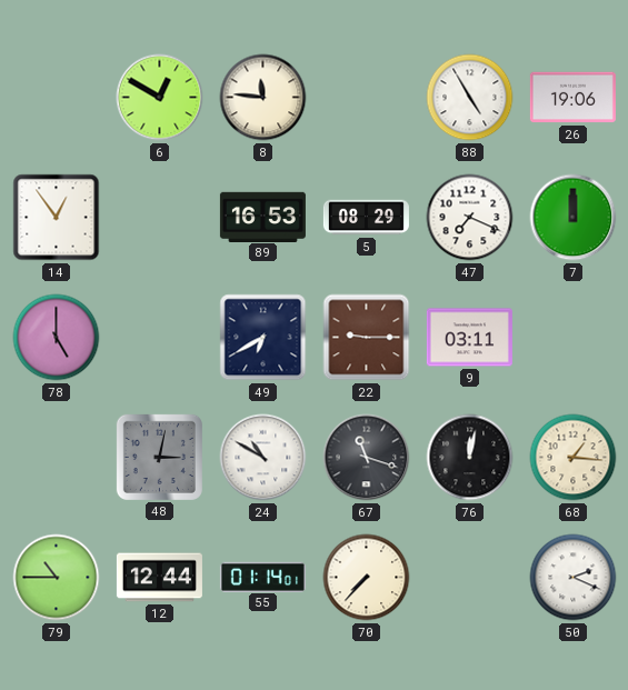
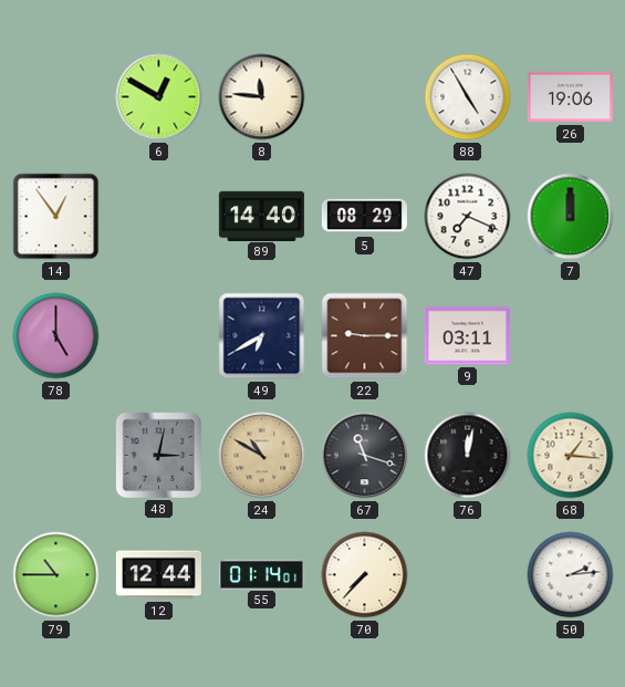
89: 16:53 -> 14:40 (261, 216)
24 dial: white -> champagne (262, 456)
50: 2:19 -> 2:14 (571, 575)
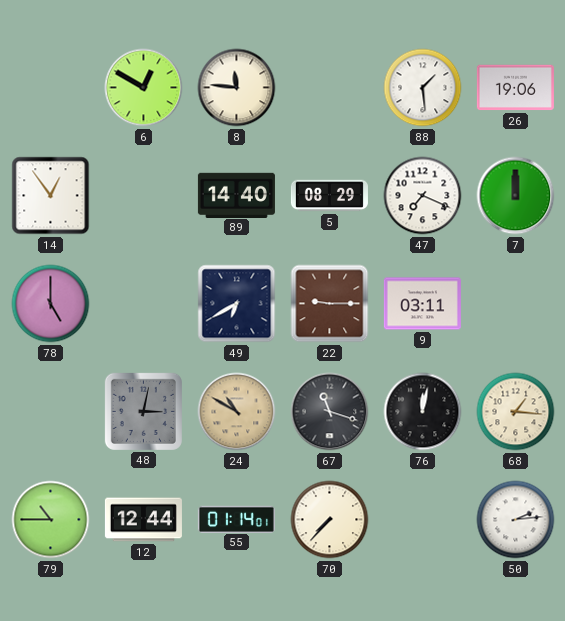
88: 4:55 -> 1:29 (423, 88)
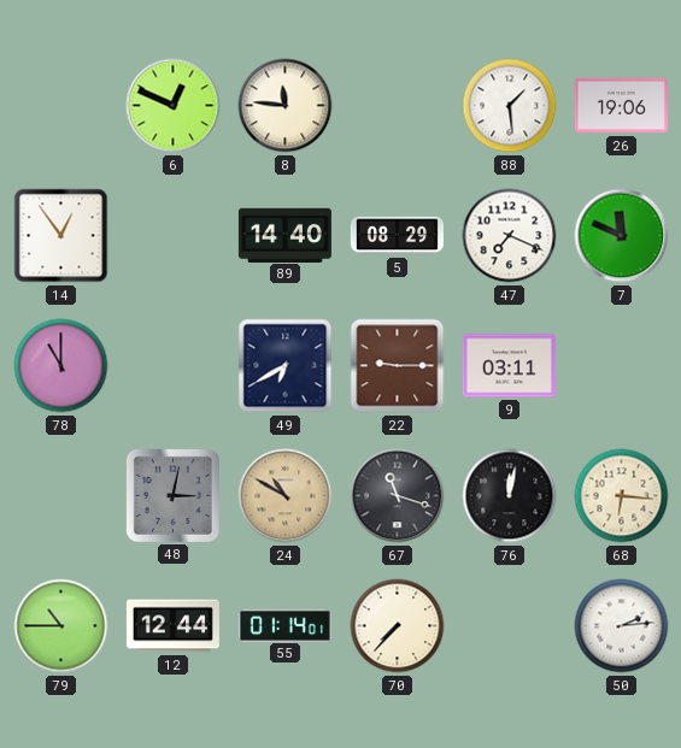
6: 12:50 -> 12:49 (174, 106)
7: 12:00 -> 11:49 (622, 236)
78: 5:00 -> 11:00 (61, 366)
68: 1:16 -> 6:16 (622, 496)
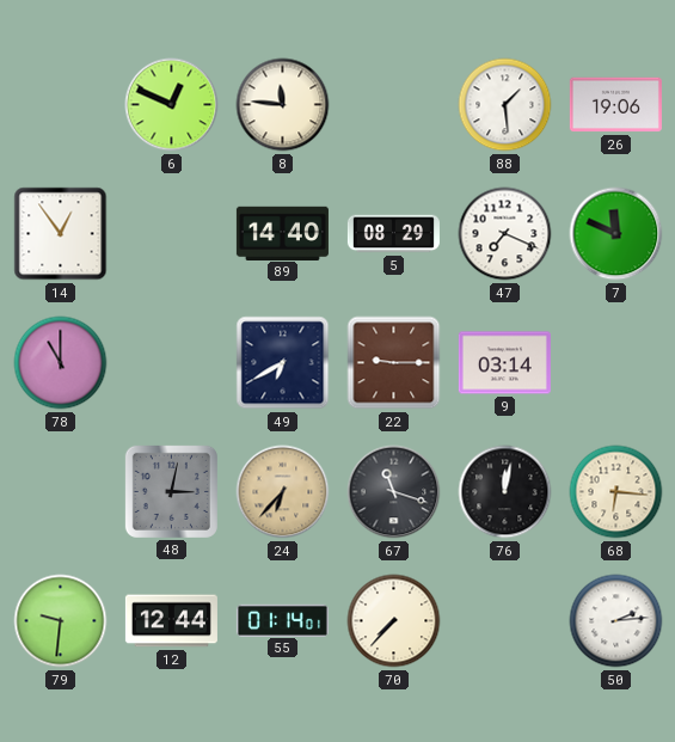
9: 03:11 -> 03:14 (504, 363)
24: 10:50 -> 6:37 (283, 492)
79: 10:45 -> 9:31 (61, 621)
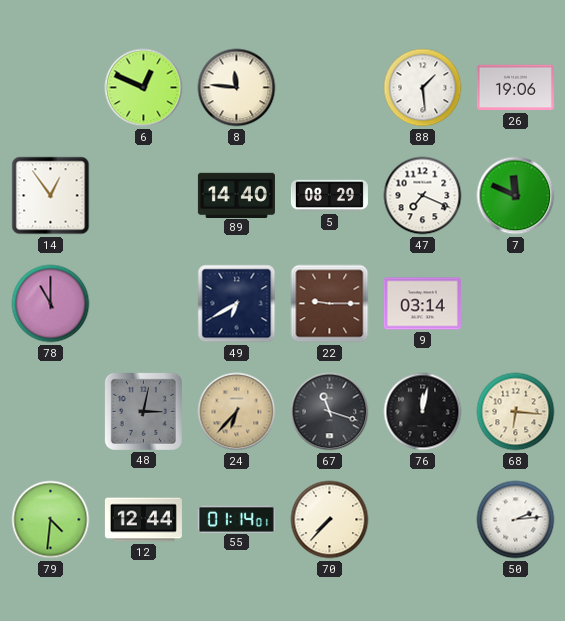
79: 9:31 -> 4:31 (51, 520)
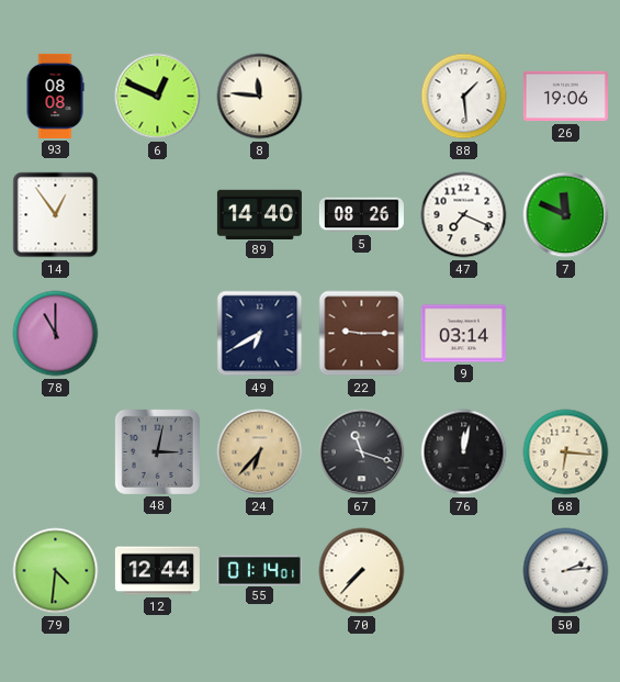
93: none -> 08:08 (55, 96)
5: 08:29 -> 08:26 (361, 215)
